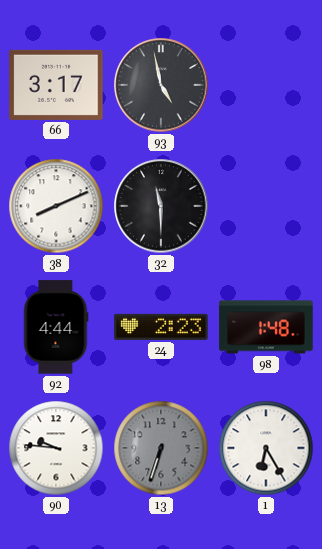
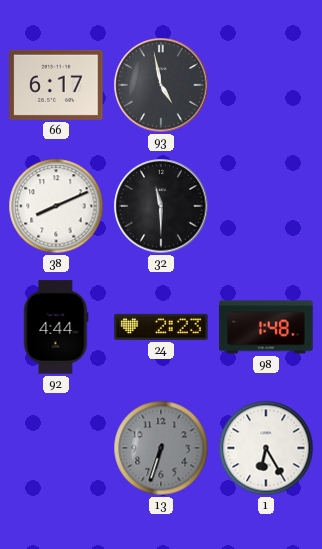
66: 3:17 -> 6:17 (56, 85)
90: 9:46 -> none (56, 448)
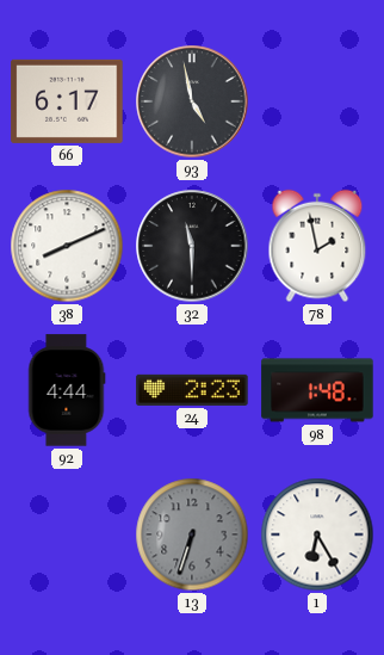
78: none -> 1:58 (317, 246)
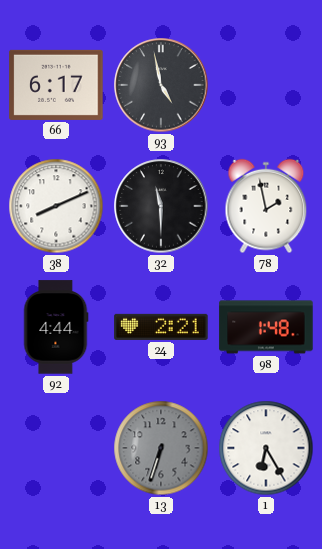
24: 2:23 -> 2:21 (161, 327)
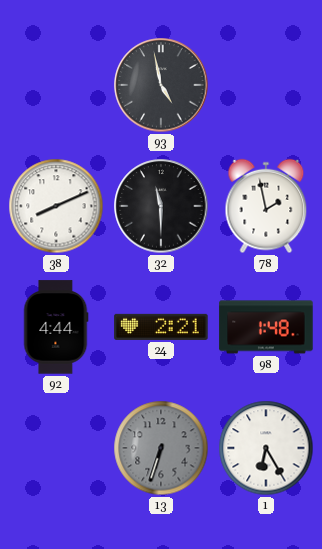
66: 6:17 -> none (56, 85)
